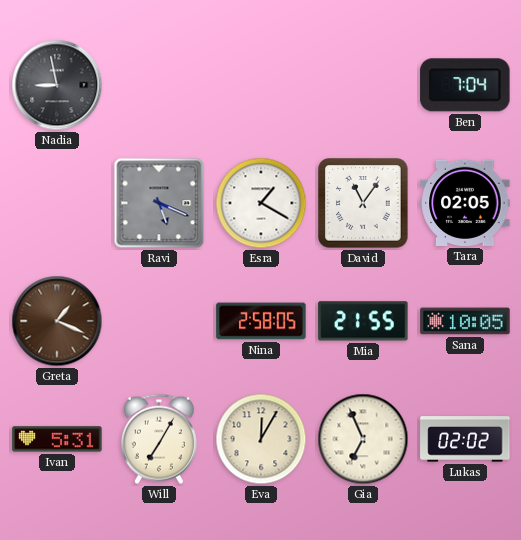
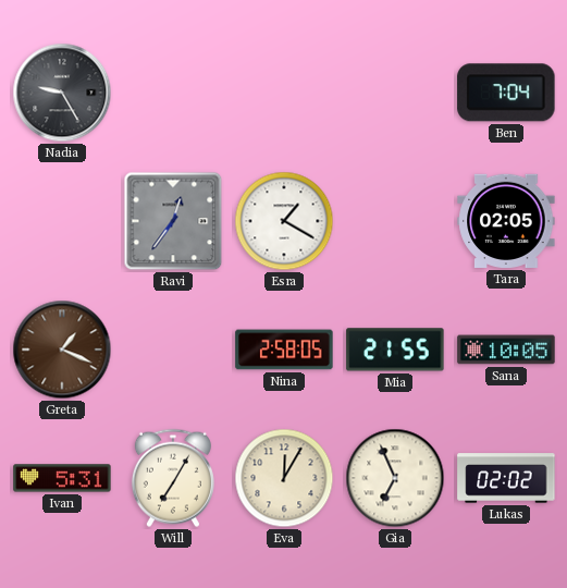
Nadia: 8:58 -> 9:25 (62, 93)
Ravi: 5:19 -> 12:36 (173, 221)
David: 11:06 -> none (363, 203)
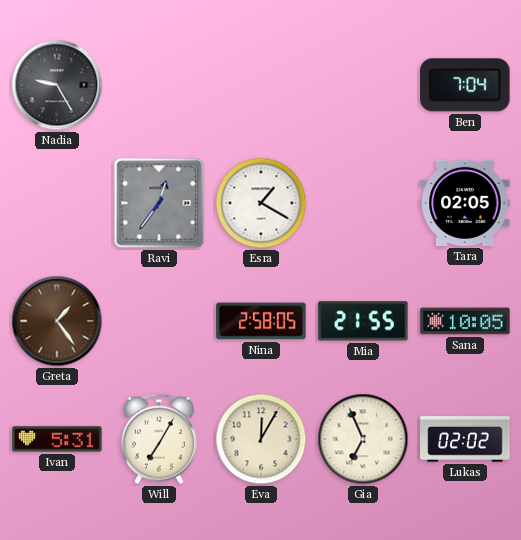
Greta: 1:19 -> 1:24 (57, 321)
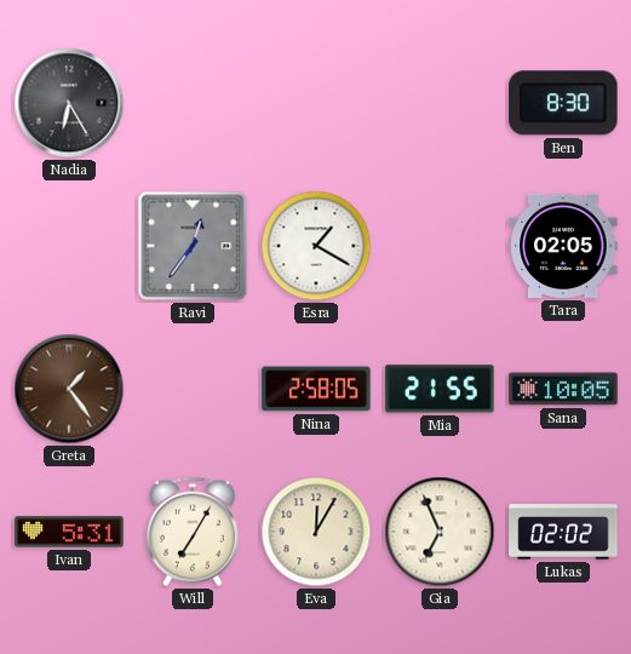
Nadia: 9:25 -> 6:25 (69, 103)
Ben: 7:04 -> 8:30 (563, 103)
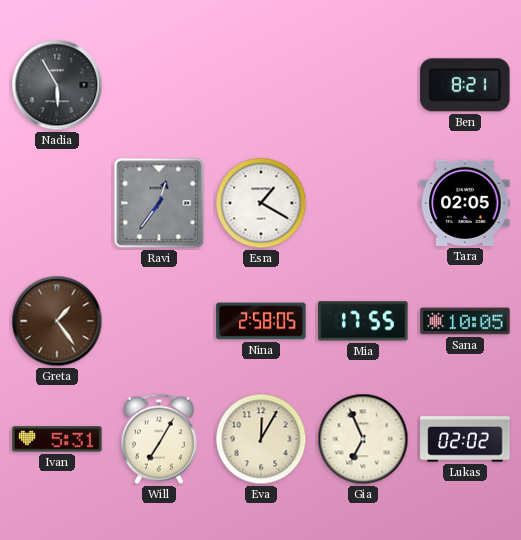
Nadia: 6:25 -> 5:55 (57, 85)
Ben: 8:30 -> 8:21 (465, 85)
Mia: 21:55 -> 17:55 (363, 321)
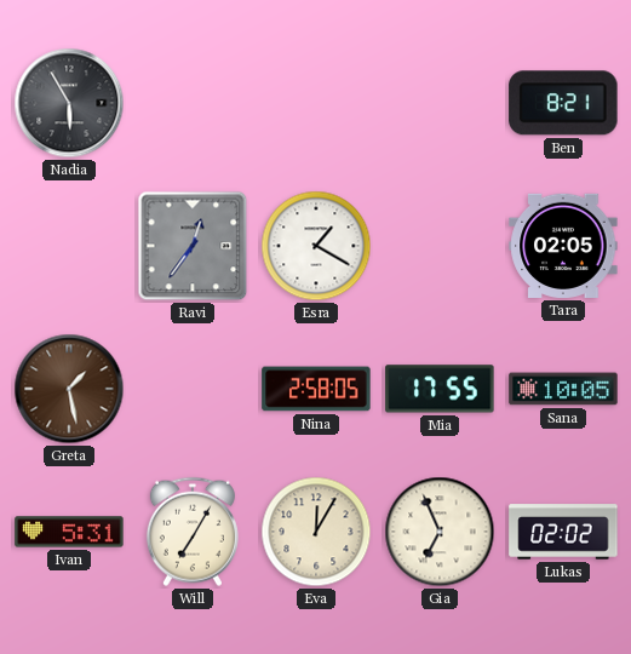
Greta: 1:24 -> 1:28 (69, 389)
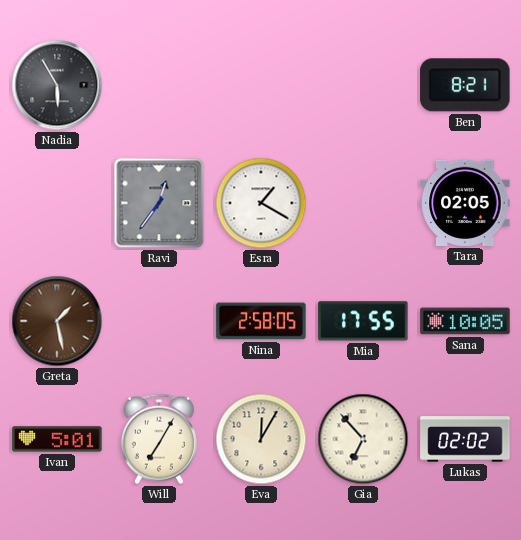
Ivan: 5:31 -> 5:01 (57, 439)
Gia: 6:56 -> 6:53 (363, 439)
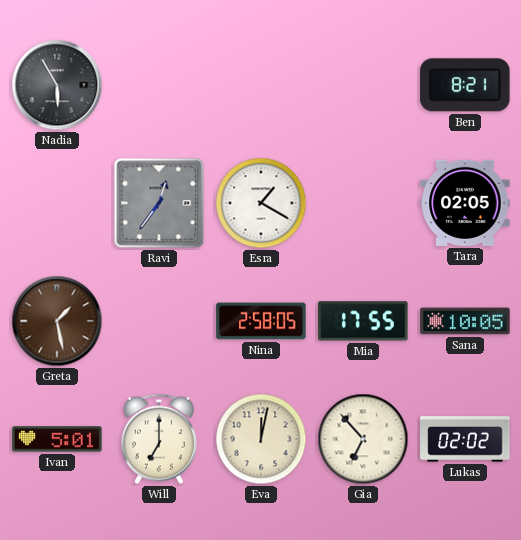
Will: 7:05 -> 7:00 (159, 439)
Eva: 12:05 -> 12:02 (261, 439)
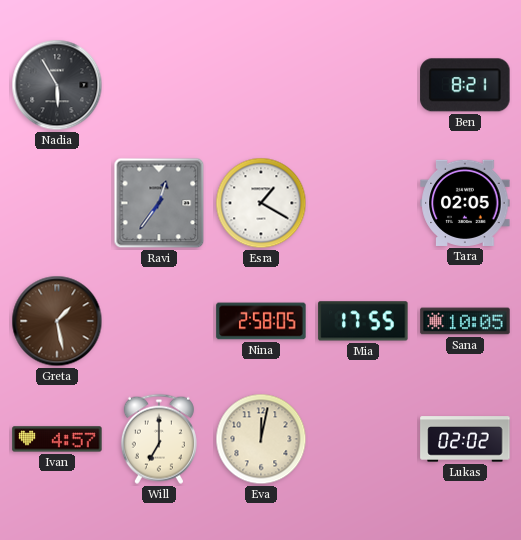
Ivan: 5:01 -> 4:57 (57, 439)
Gia: 6:53 -> none (363, 439)
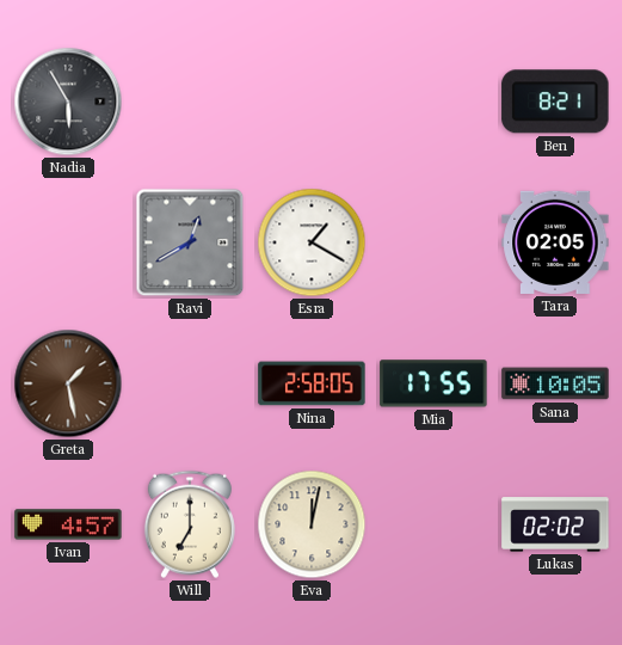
Ravi: 12:36 -> 12:40 (190, 242)
